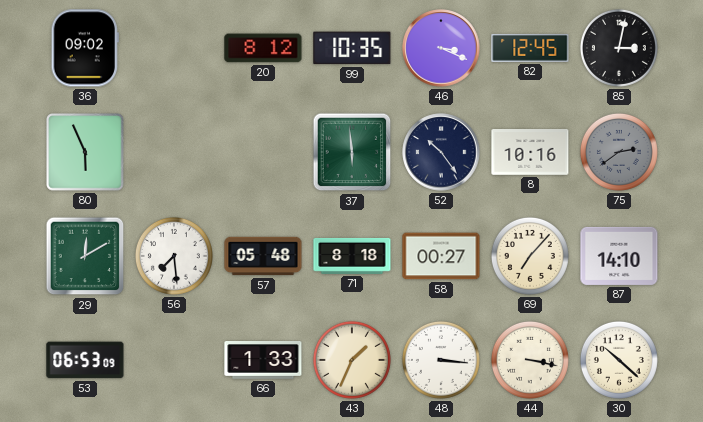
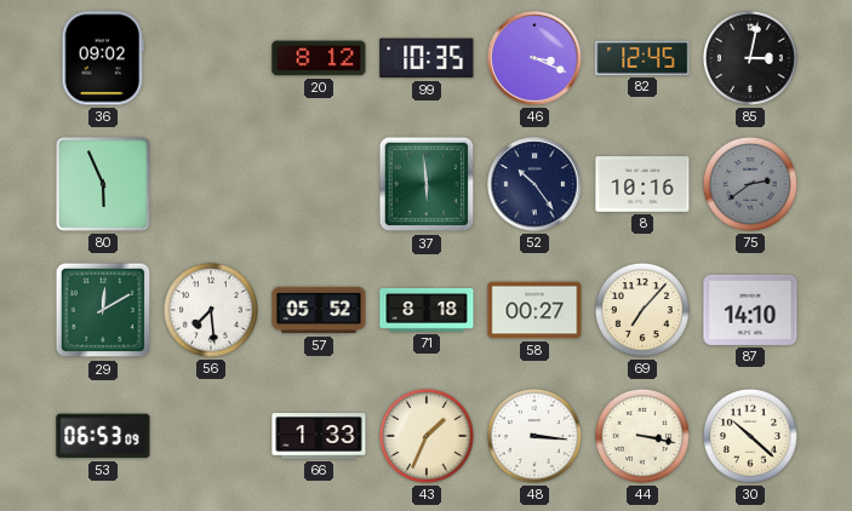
57: 05:48 -> 05:52 (319, 310)
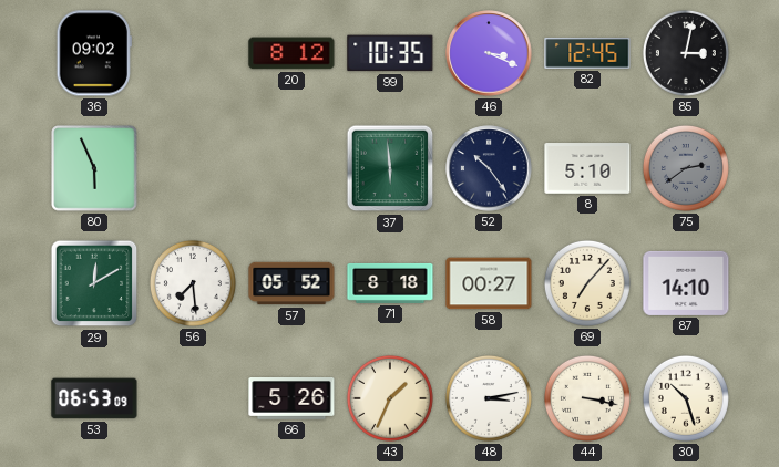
8: 10:16 -> 5:10 (587, 168)
66: 1:33 -> 5:26 (291, 399)
48: 3:16 -> 3:13 (489, 398)
30: 10:22 -> 10:27 (686, 398)
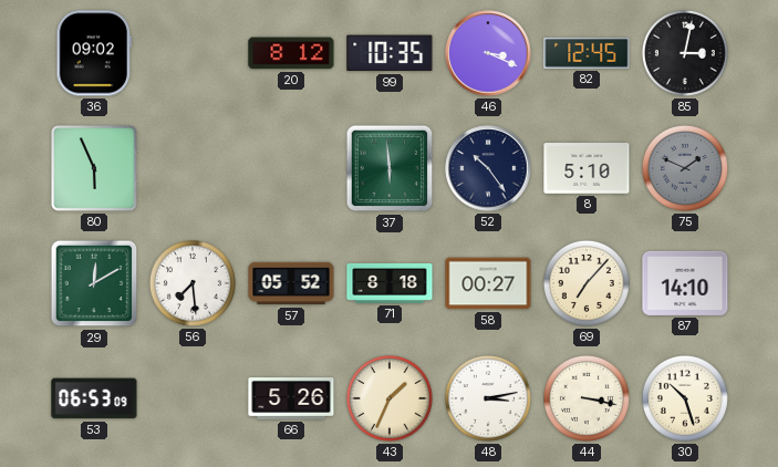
75: 2:39 -> 1:49 (685, 168)
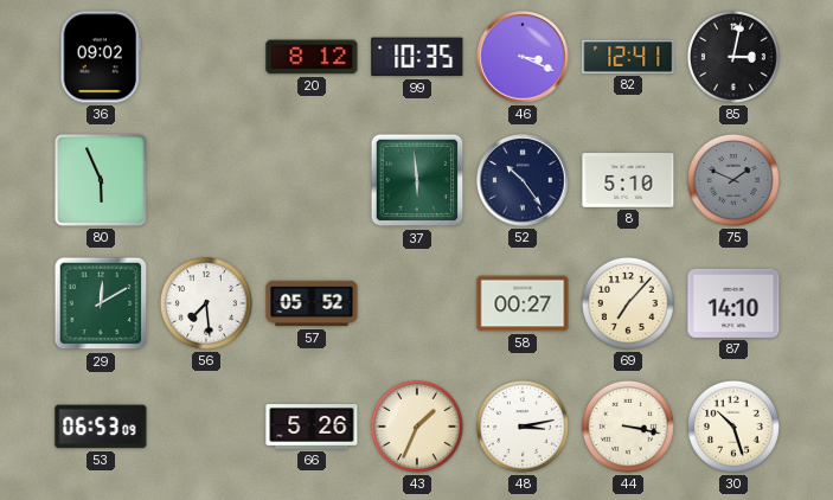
82: 12:45 -> 12:41 (628, 57)
71: 8:18 -> none (390, 283)
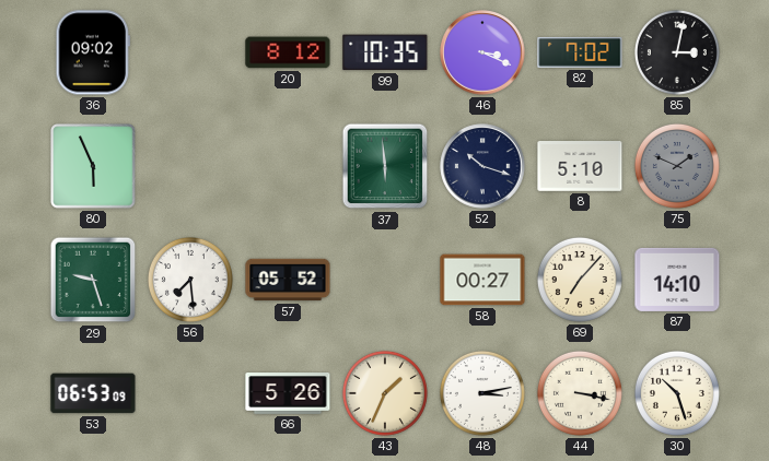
82: 12:41 -> 7:02 (580, 52)
52: 10:24 -> 10:18 (482, 166)
29: 12:10 -> 9:27 (93, 280)
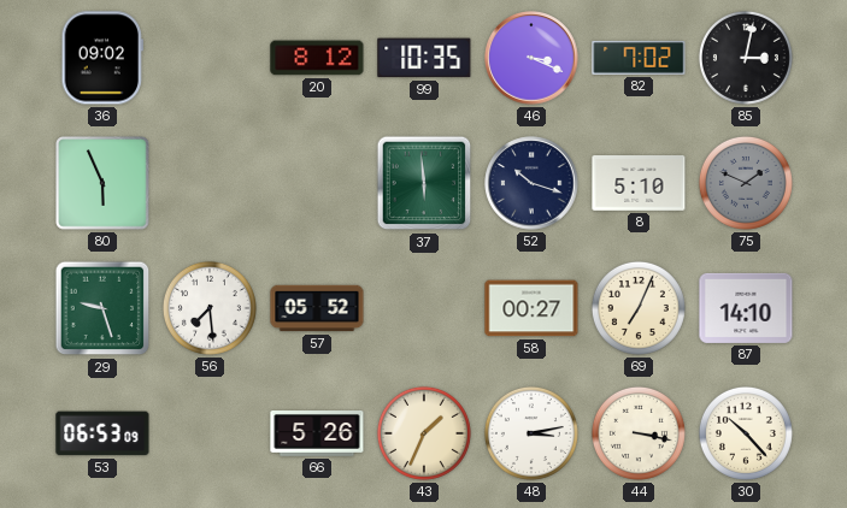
69: 7:07 -> 7:04 (639, 308)
30: 10:27 -> 10:23 (746, 433)
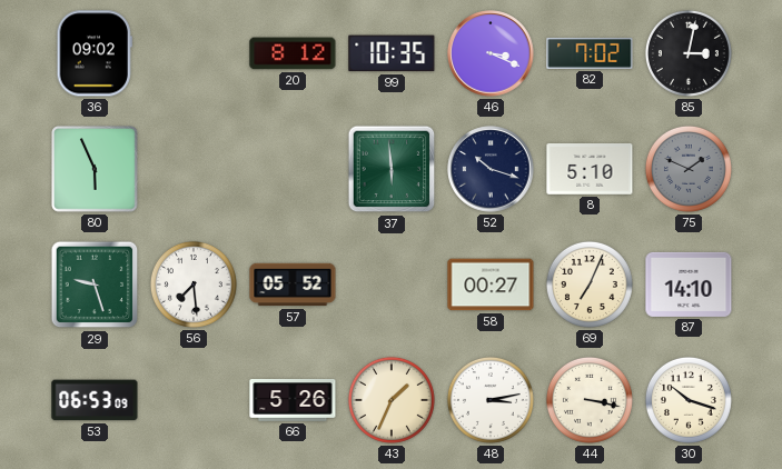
30: 10:23 -> 10:18 (689, 400)
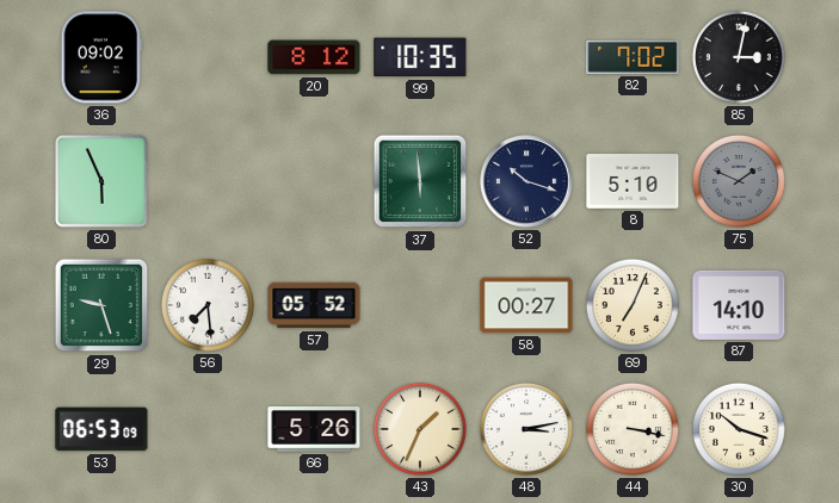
46: 3:19 -> none (491, 53)
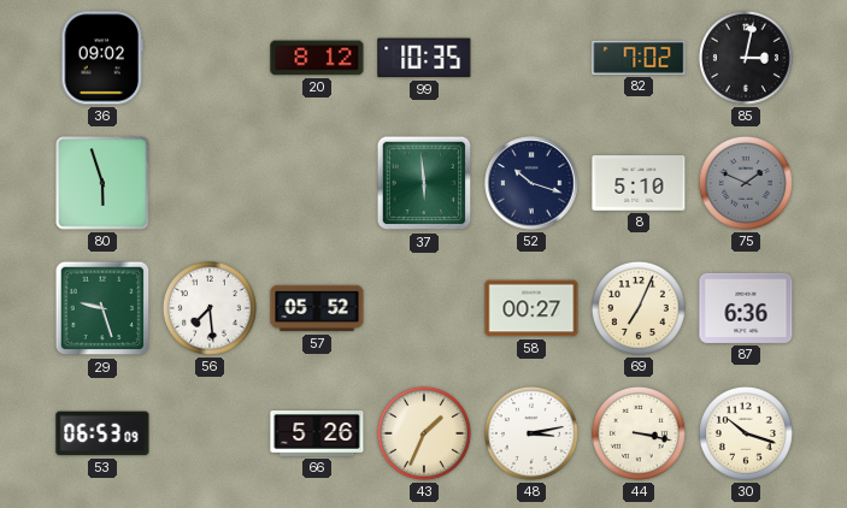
80: 5:56 -> 5:57 (102, 183)
87: 14:10 -> 6:36 (746, 308)
